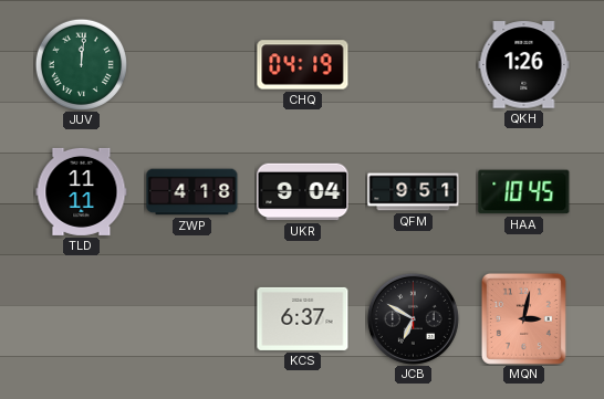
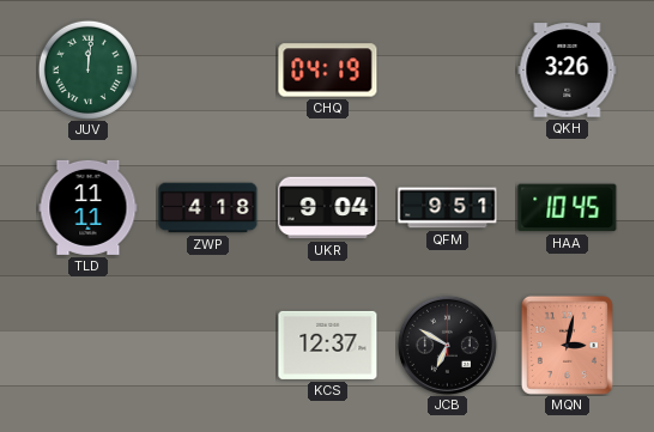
QKH: 1:26 -> 3:26 (568, 71)
KCS: 6:37 -> 12:37 (328, 345)
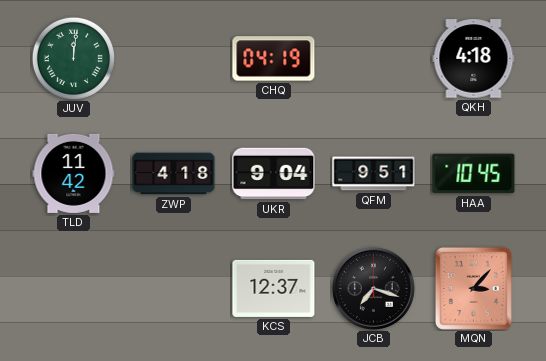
QKH: 3:26 -> 4:18 (474, 59)
TLD: 11:11 -> 11:42 (74, 173)
JCB: 6:50 -> 7:18 (373, 288)
MQN: 3:02 -> 3:07 (473, 288)
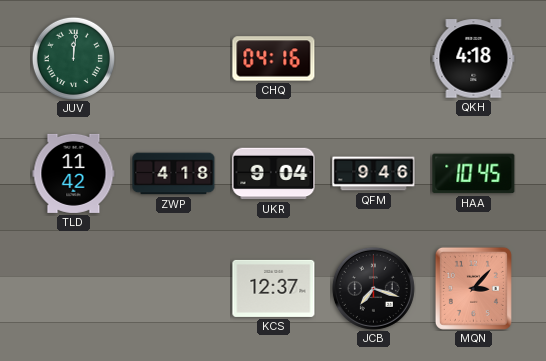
CHQ: 04:19 -> 04:16 (274, 59)
QFM: 9:51 -> 9:46 (374, 174)
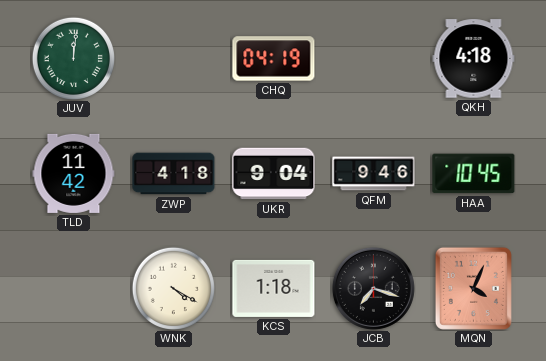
CHQ: 04:16 -> 04:19 (274, 59)
WNK: none -> 4:20 (173, 288)
KCS: 12:37 -> 1:18 (274, 288)
MQN: 3:07 -> 4:04 (473, 288)
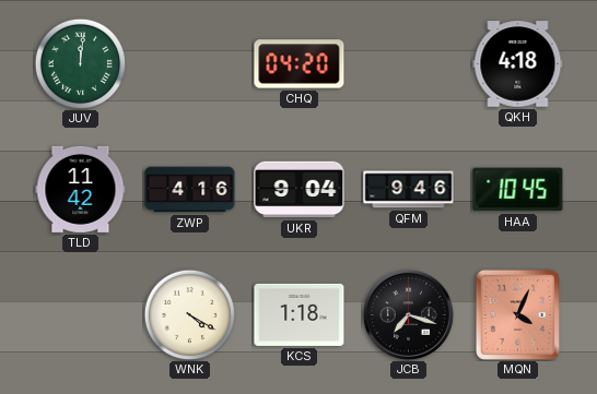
CHQ: 04:19 -> 04:20 (300, 64)
ZWP: 4:18 -> 4:16 (190, 190)
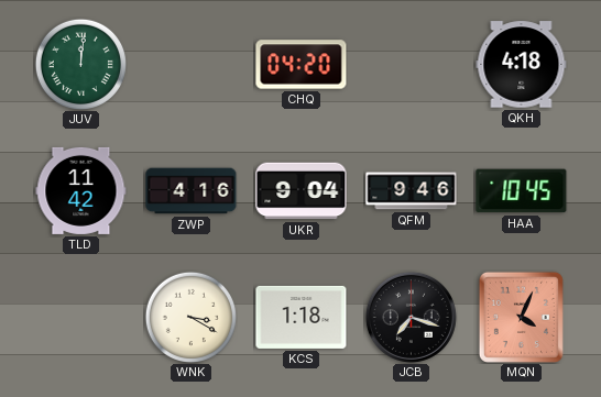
WNK: 4:20 -> 3:20 (190, 317)
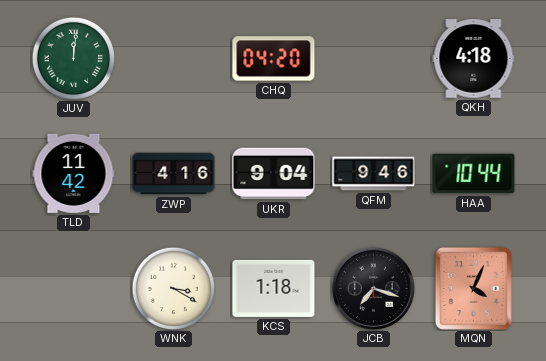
HAA: 10:45 -> 10:44 (474, 174)
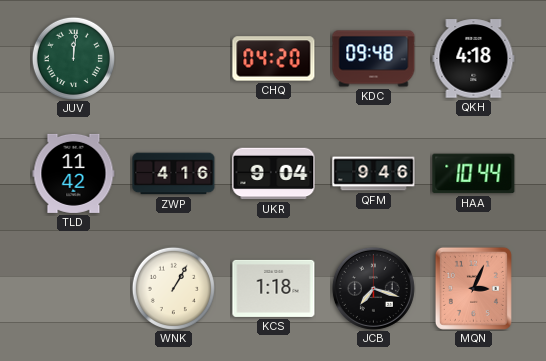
KDC: none -> 09:48 (374, 59)
WNK: 3:20 -> 1:05 (173, 288)
MQN: 4:04 -> 3:04 (473, 288)
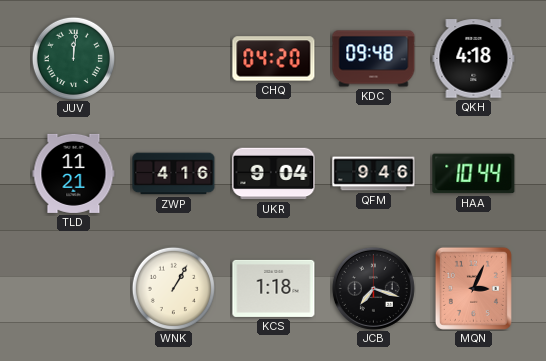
TLD: 11:42 -> 11:21 (74, 173)
